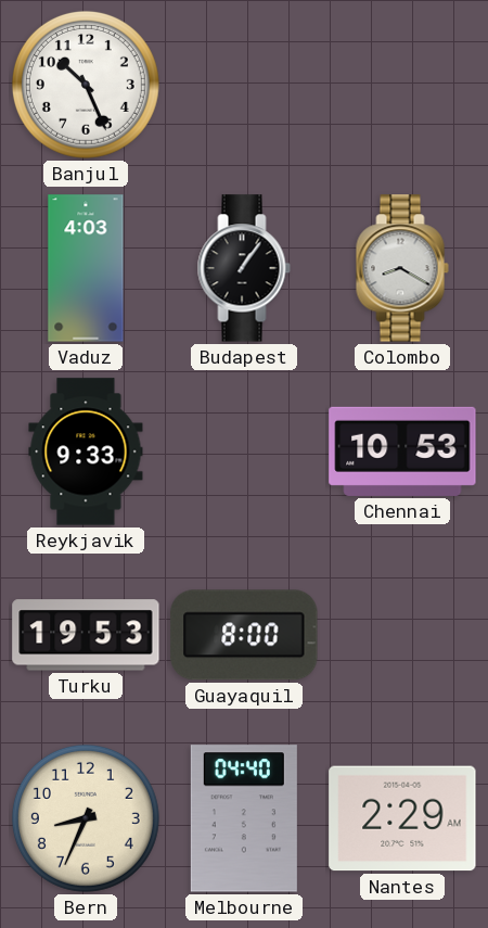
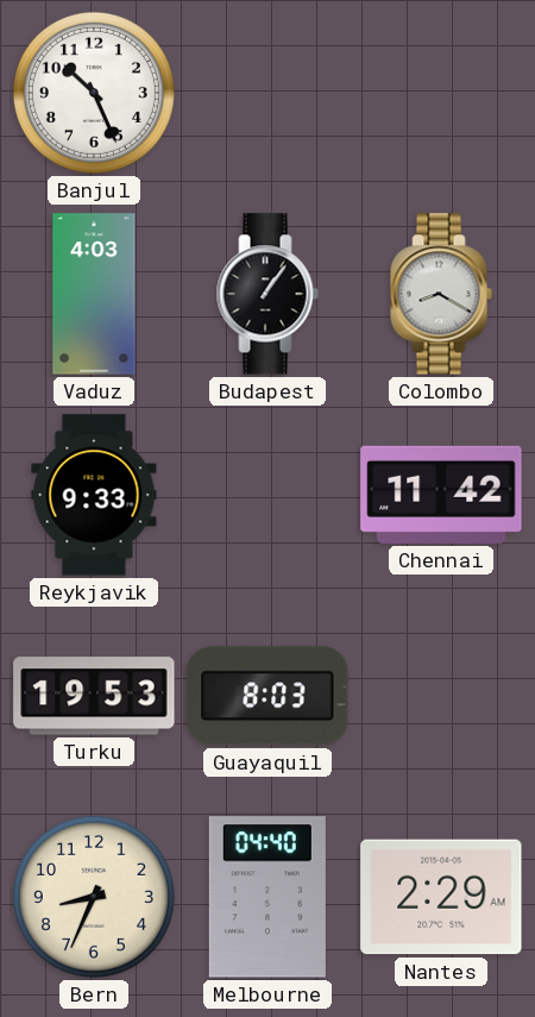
Chennai: 10:53 -> 11:42 (441, 495)
Guayaquil: 8:00 -> 8:03 (267, 696)
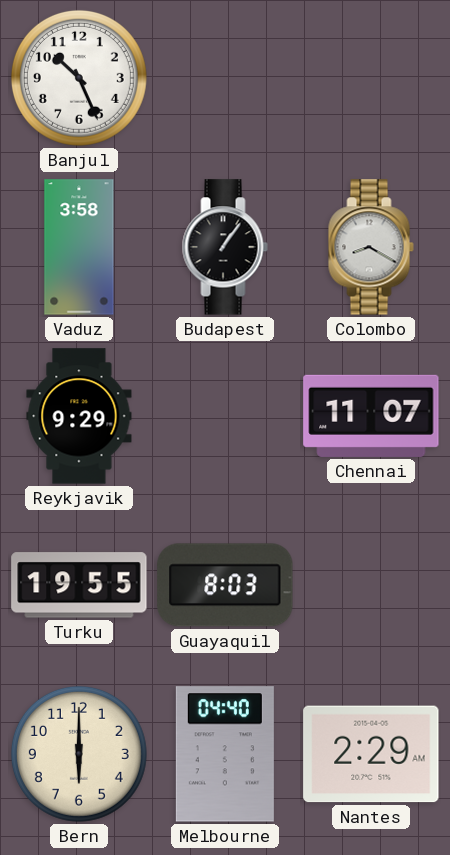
Vaduz: 4:03 -> 3:58 (79, 247)
Reykjavik: 9:33 -> 9:29 (79, 416)
Chennai: 11:42 -> 11:07 (371, 416)
Turku: 19:53 -> 19:55 (79, 585)
Bern: 8:34 -> 6:00 (79, 754)
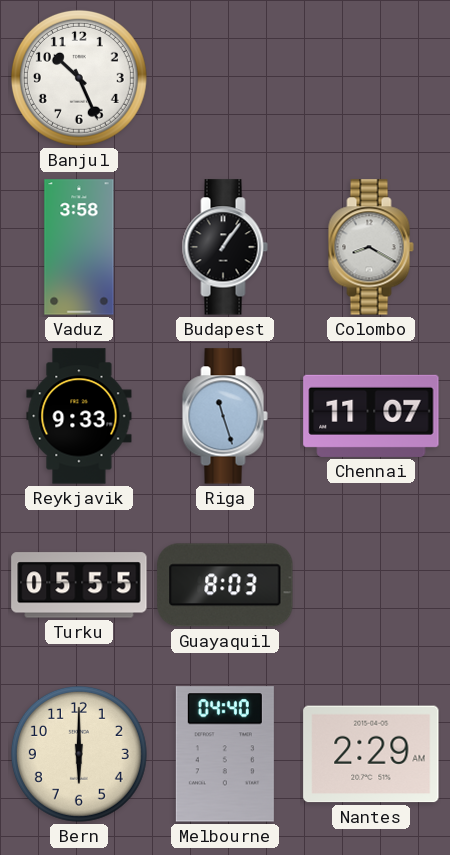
Reykjavik: 9:29 -> 9:33 (79, 416)
Riga: none -> 11:27 (225, 416)
Turku: 19:55 -> 05:55 (79, 585)
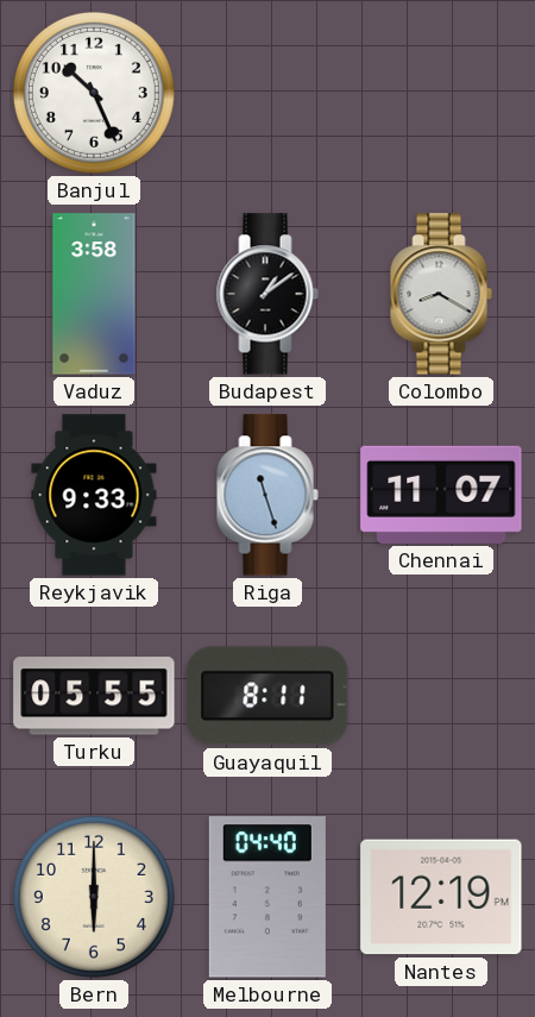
Budapest: 1:06 -> 1:09 (267, 294)
Guayaquil: 8:03 -> 8:11 (267, 696)
Nantes: 2:29 -> 12:19 (441, 897)
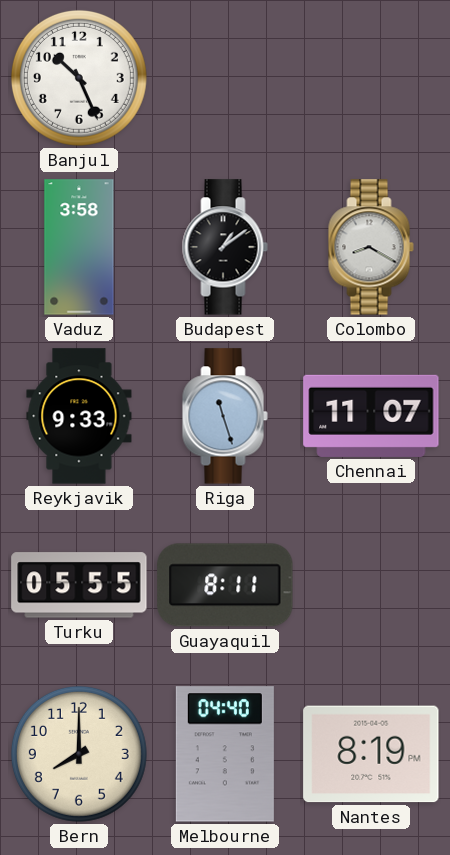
Bern: 6:00 -> 8:00 (79, 754)
Nantes: 12:19 -> 8:19 (371, 754)
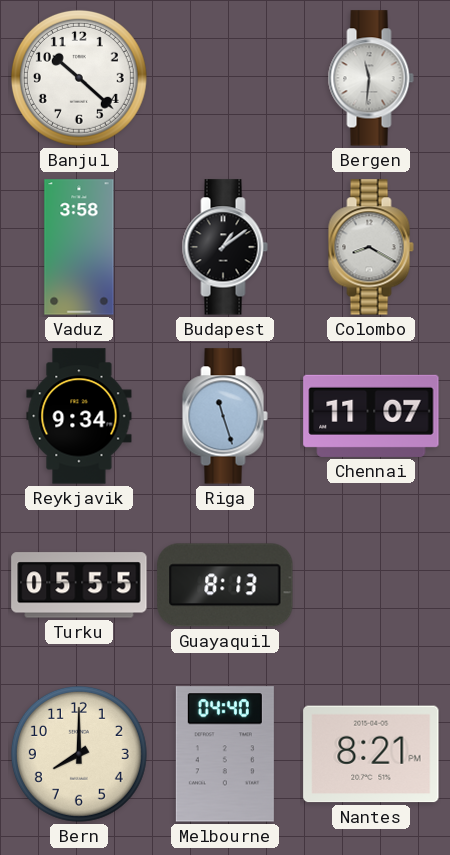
Banjul: 10:26 -> 10:22 (79, 78)
Bergen: none -> 11:31 (371, 78)
Reykjavik: 9:33 -> 9:34 (79, 416)
Guayaquil: 8:11 -> 8:13 (225, 585)
Nantes: 8:19 -> 8:21 (371, 754)
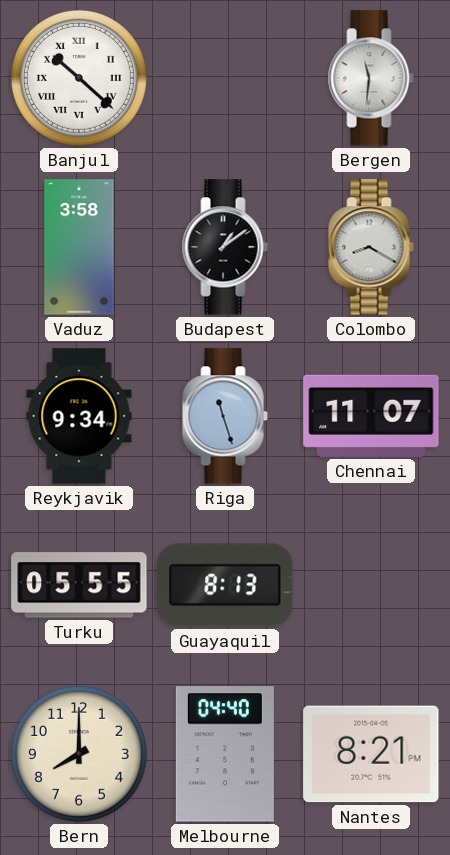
Banjul numerals: Arabic -> Roman (79, 78)
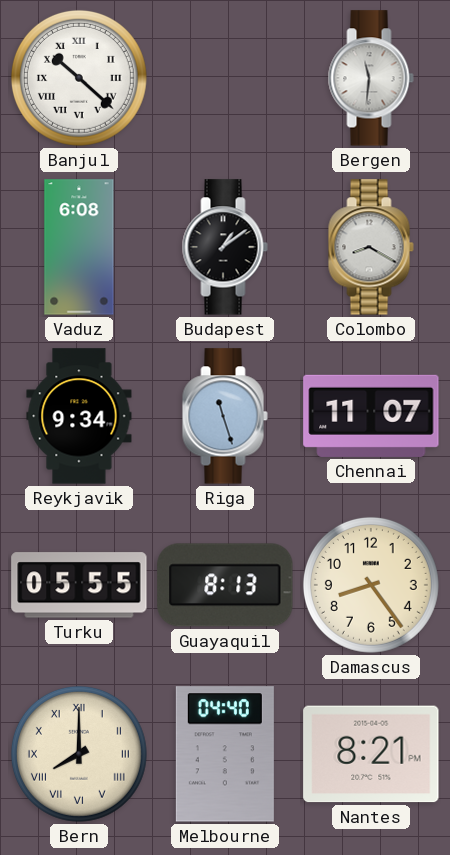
Vaduz: 3:58 -> 6:08 (79, 247)
Damascus: none -> 8:24 (371, 585)
Bern numerals: Arabic -> Roman (79, 754)
